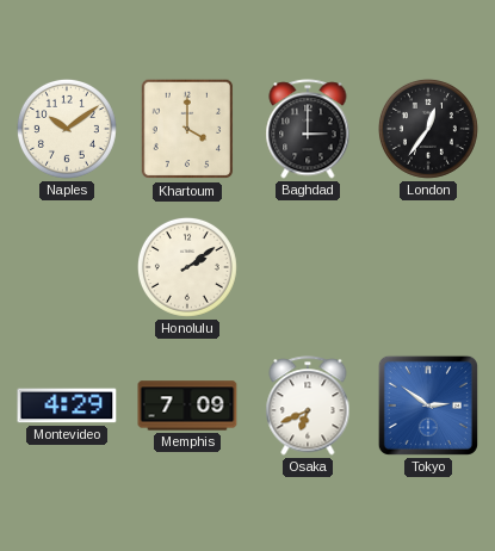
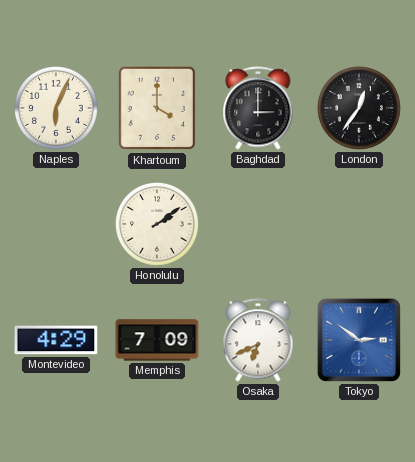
Naples: 10:09 -> 6:04 (56, 108)
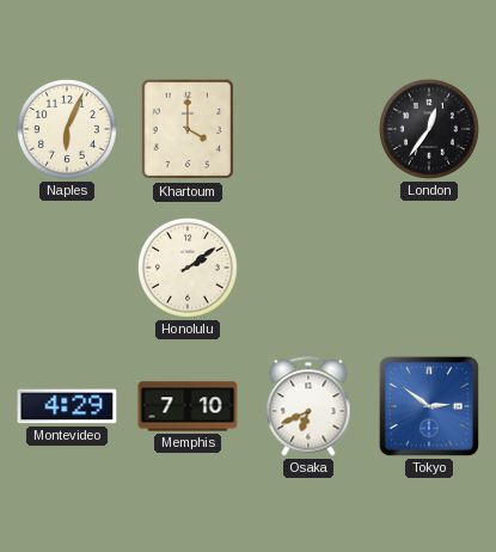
Baghdad: 3:00 -> none (258, 108)
Memphis: 7:09 -> 7:10 (188, 406)
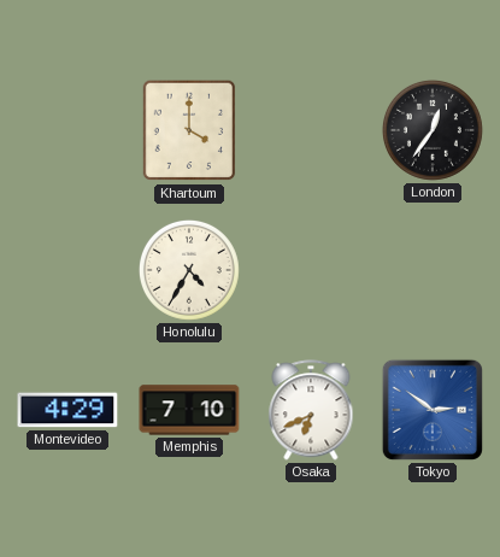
Naples: 6:04 -> none (67, 129)
Honolulu: 2:09 -> 4:35 (189, 270)
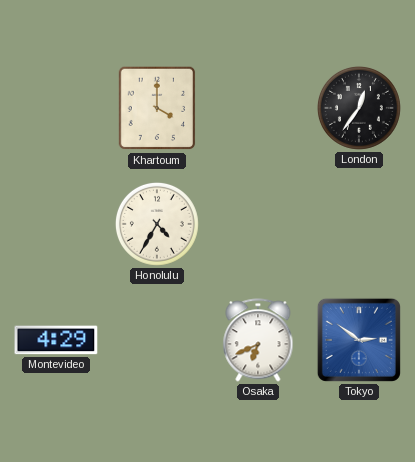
Memphis: 7:10 -> none (189, 410)
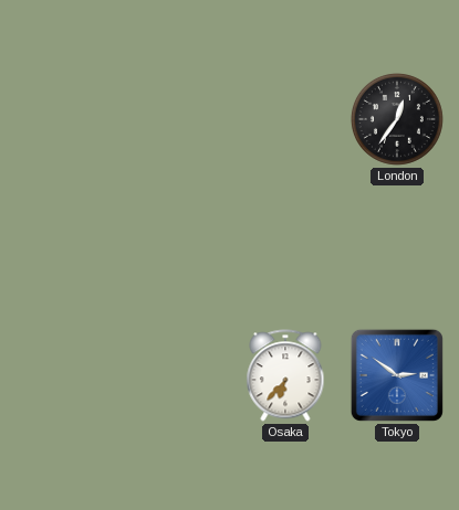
Khartoum: 4:00 -> none (157, 108)
Honolulu: 4:35 -> none (157, 224)
Montevideo: 4:29 -> none (56, 340)
Osaka: 6:41 -> 6:37 (285, 375)
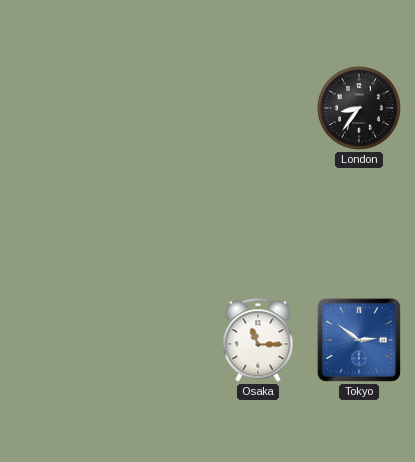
London: 12:36 -> 8:36 (359, 108)
Osaka: 6:37 -> 11:15 (258, 340)
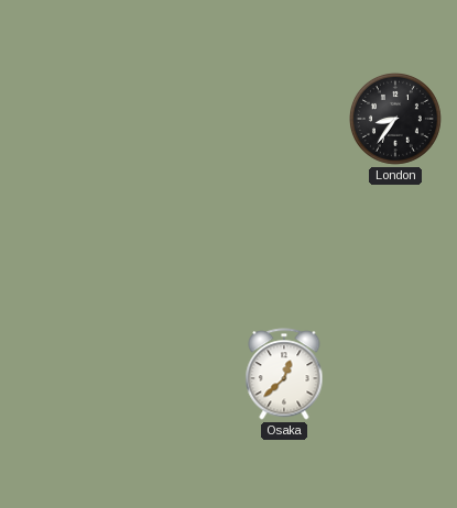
Osaka: 11:15 -> 12:38 (284, 374)
Tokyo: 2:51 -> none (359, 340)
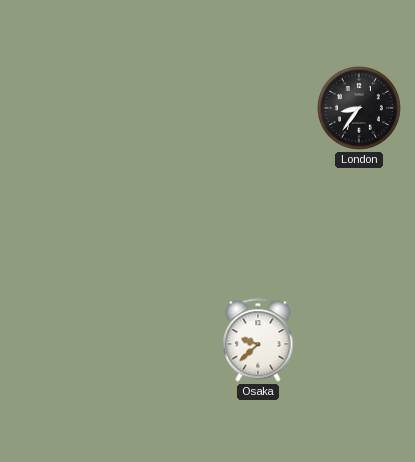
Osaka: 12:38 -> 9:38 (258, 340)
